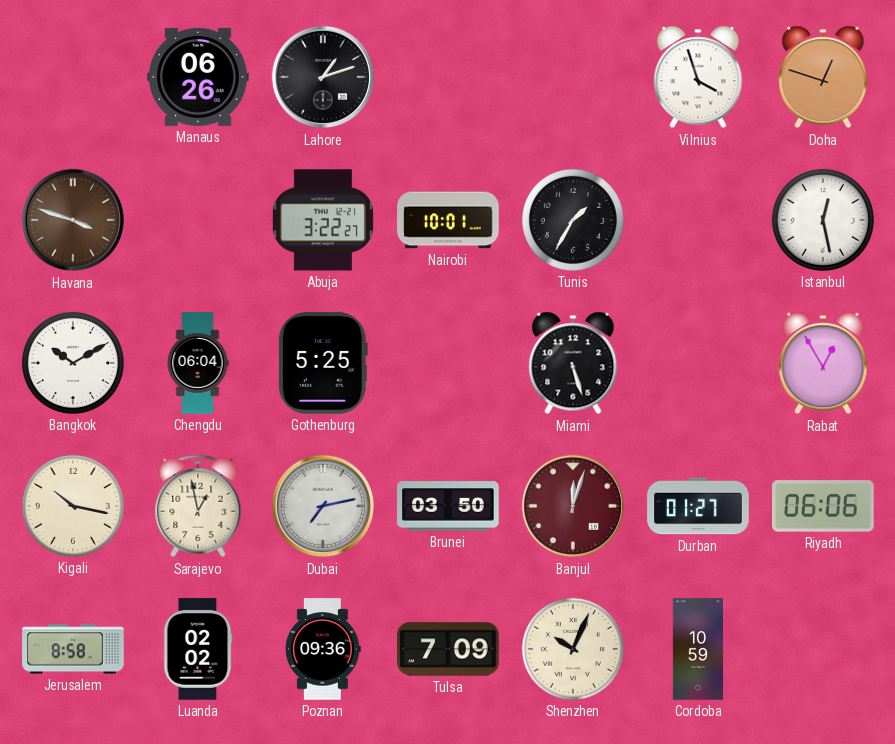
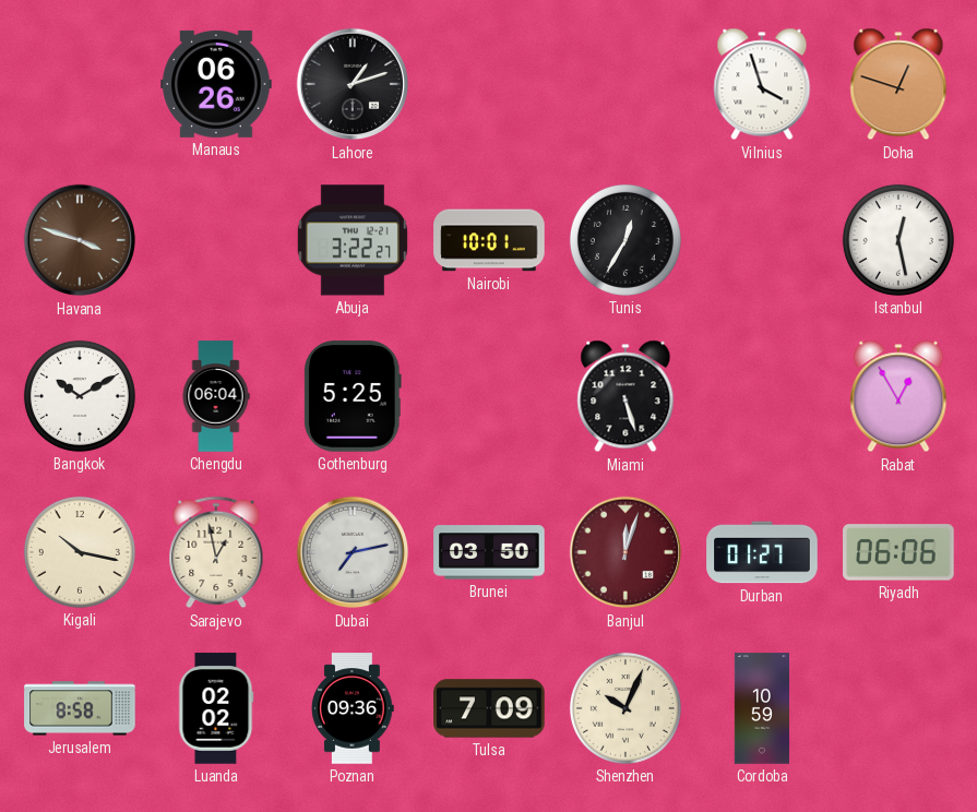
Tunis: 1:35 -> 12:35 (625, 240)
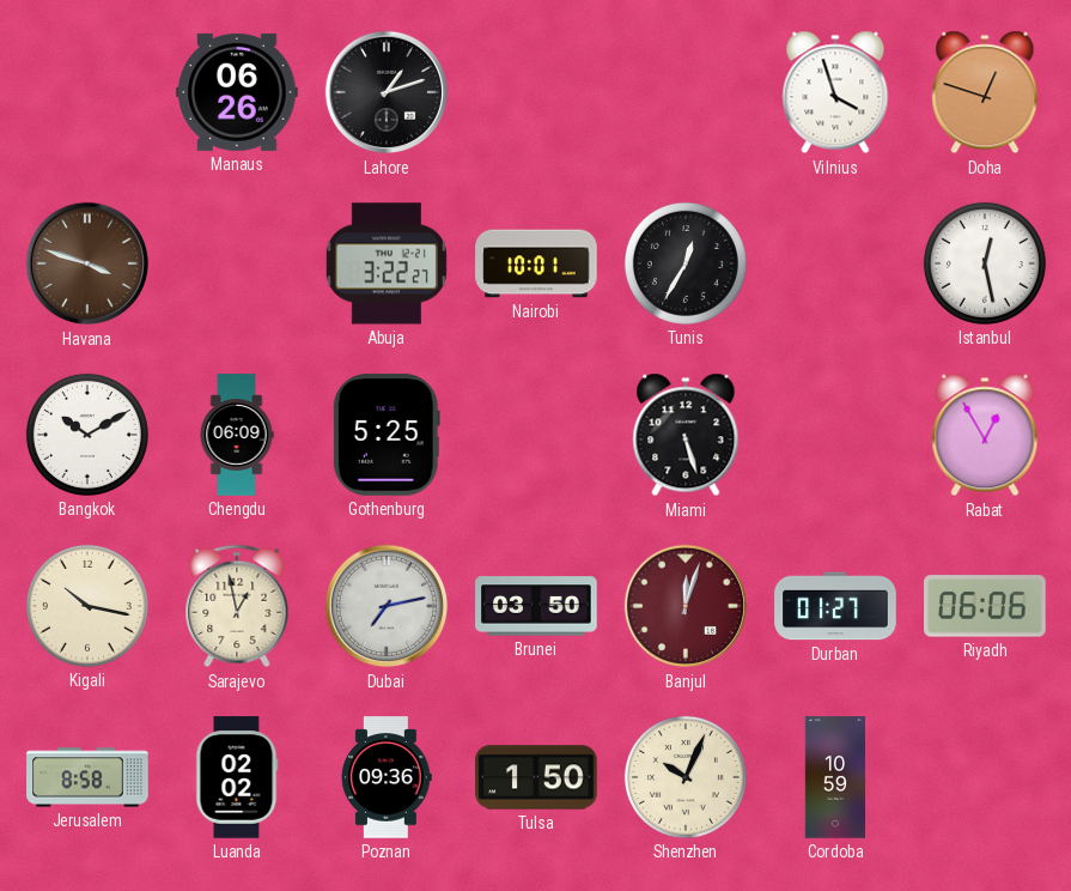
Chengdu: 06:04 -> 06:09 (237, 435)
Tulsa: 7:09 -> 1:50 (536, 777)
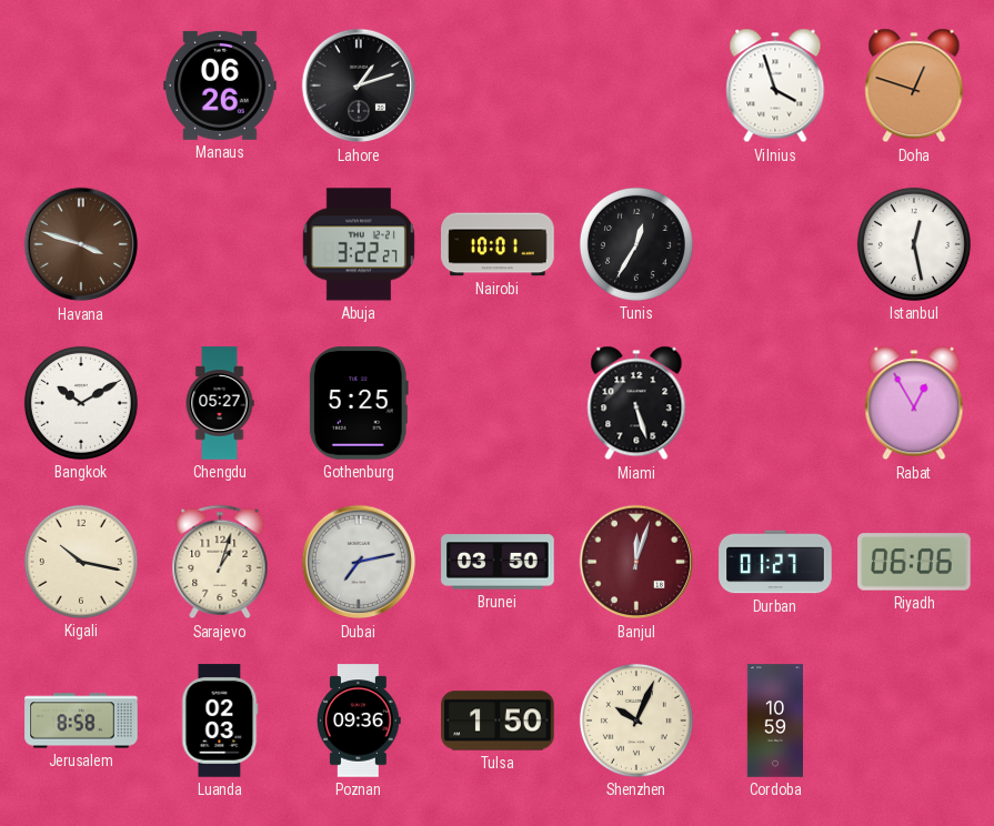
Chengdu: 06:09 -> 05:27 (220, 403)
Sarajevo: 12:58 -> 1:03 (220, 562)
Luanda: 02:02 -> 02:03 (220, 721)
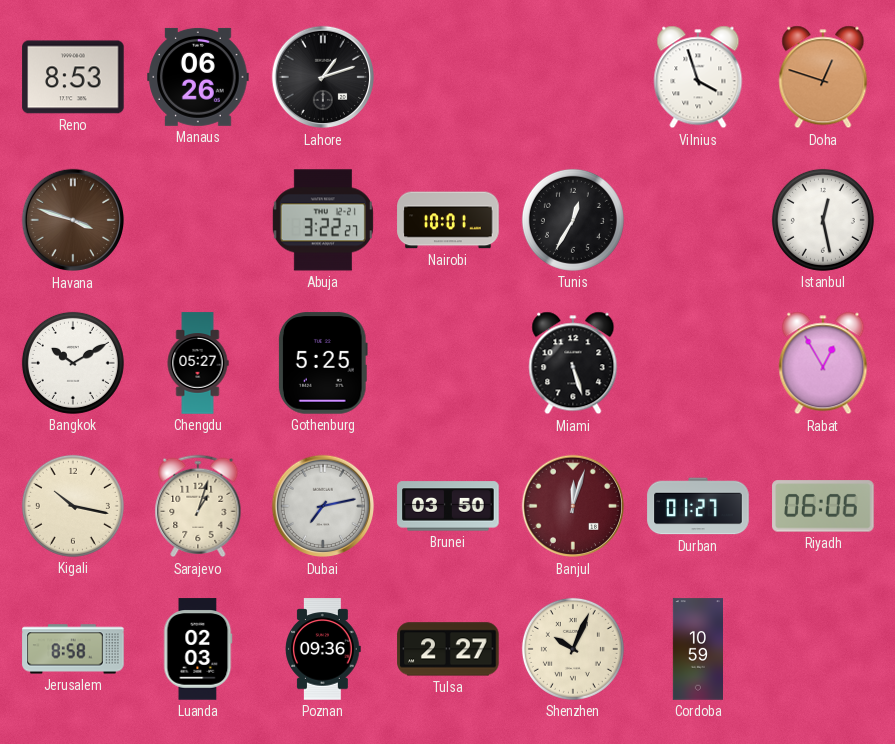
Reno: none -> 8:53 (73, 77)
Tulsa: 1:50 -> 2:27 (448, 649)
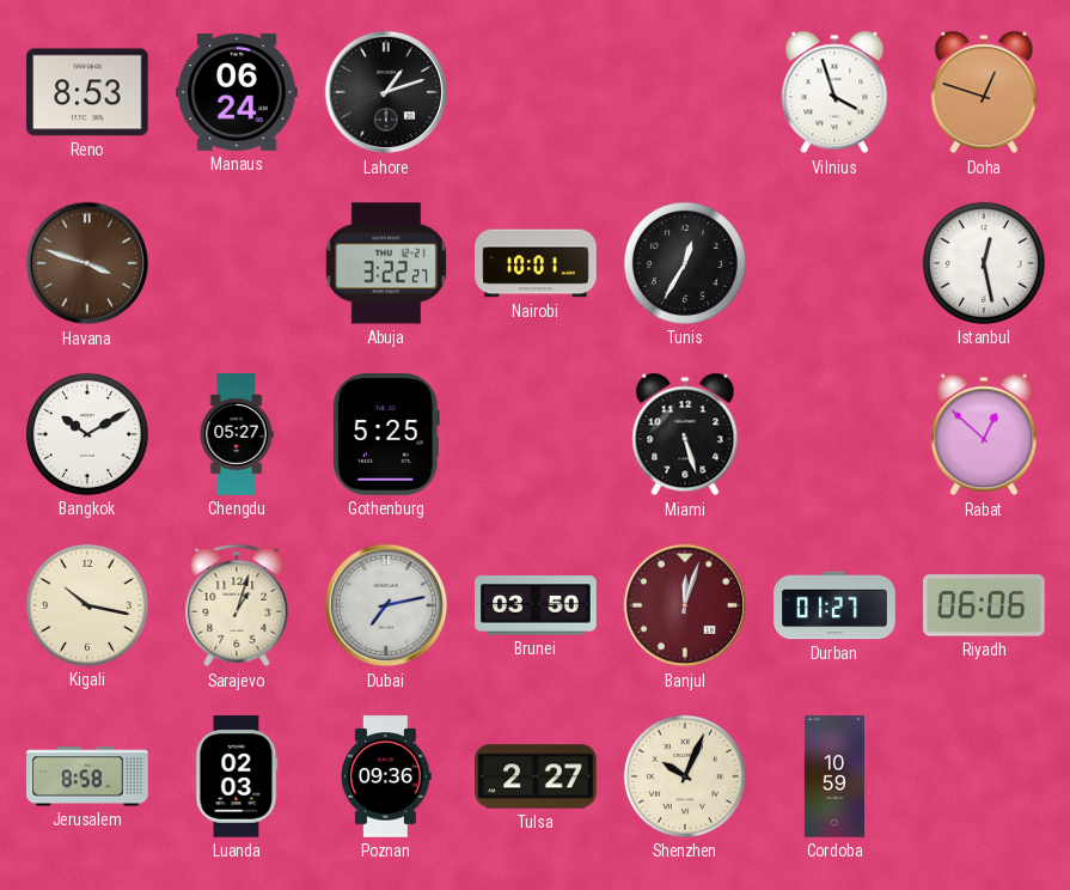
Manaus: 06:26 -> 06:24 (237, 92)
Rabat: 12:55 -> 12:52 (984, 434)
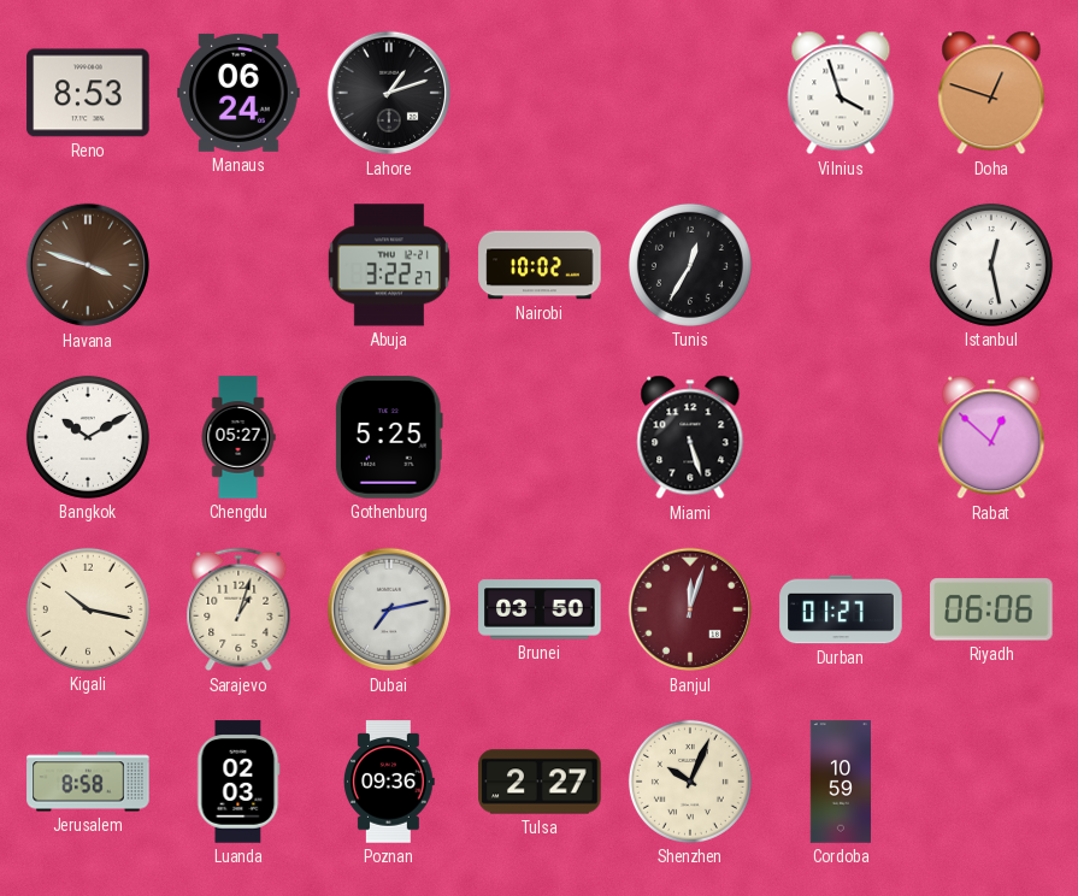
Nairobi: 10:01 -> 10:02 (540, 265)
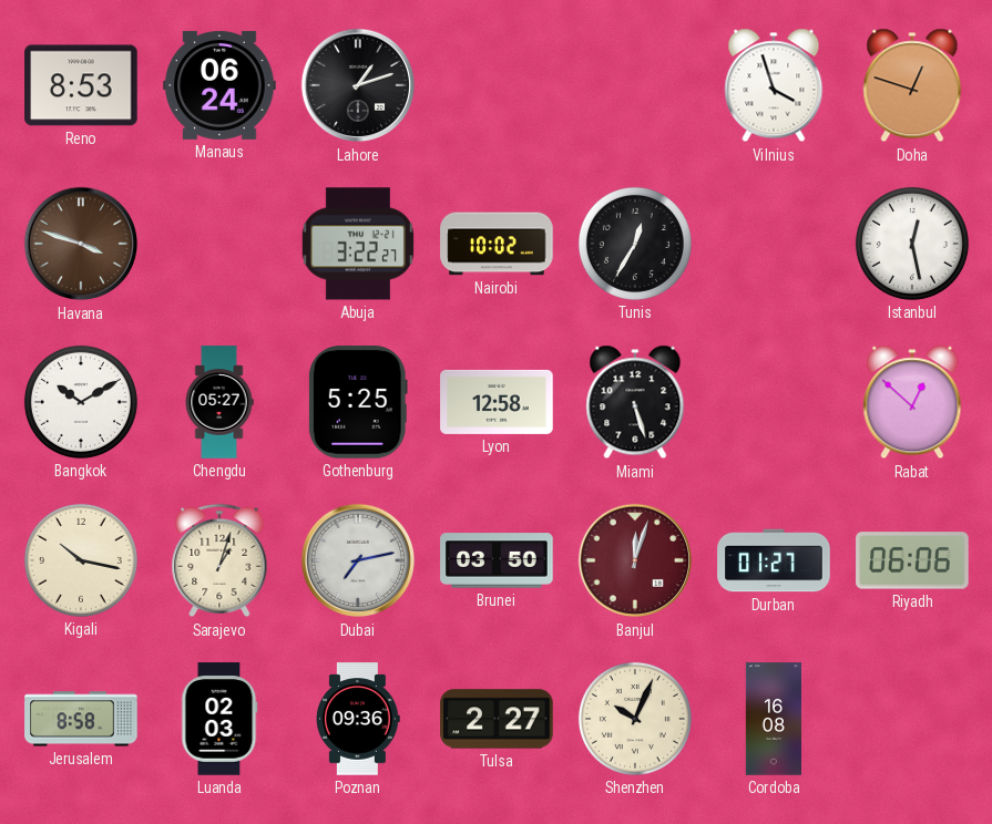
Lyon: none -> 12:58 (497, 402)
Cordoba: 10:59 -> 16:08 (773, 719)
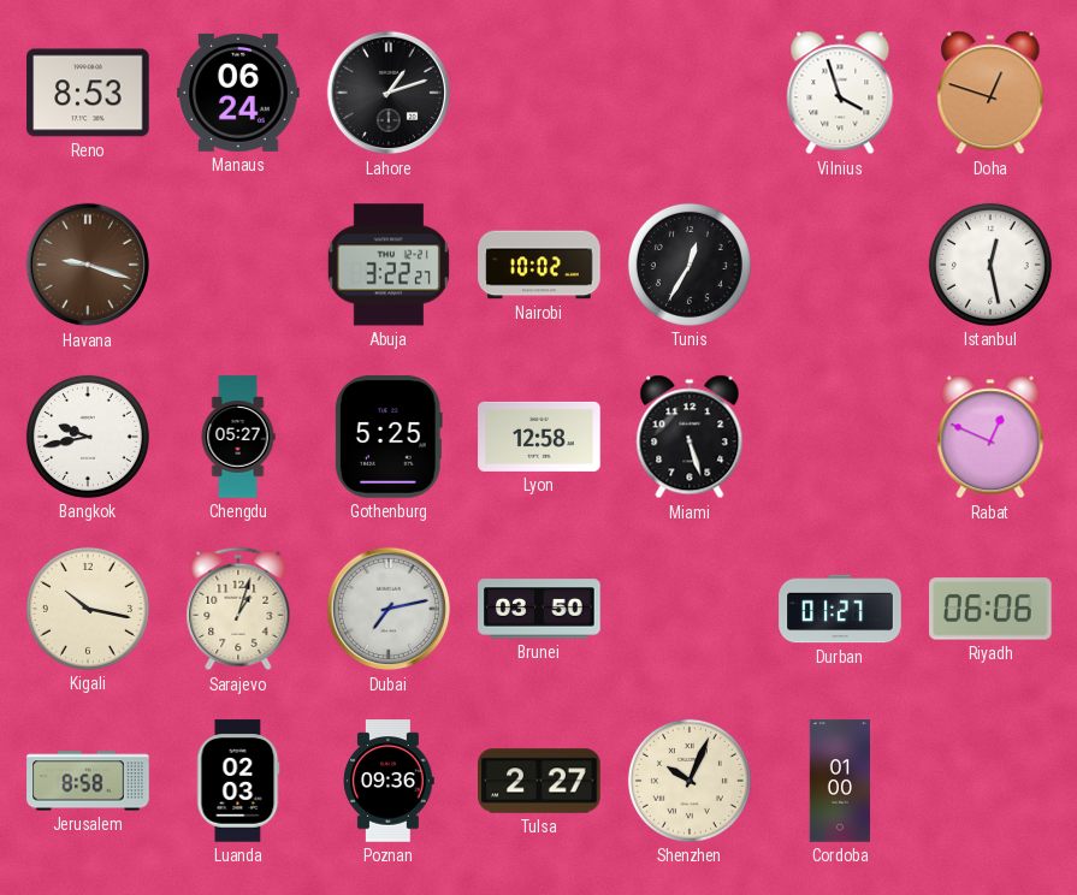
Havana: 3:48 -> 9:18 (88, 265)
Bangkok: 10:10 -> 9:43 (88, 437)
Rabat: 12:52 -> 12:49 (990, 437)
Banjul: 12:03 -> none (635, 560)
Cordoba: 16:08 -> 01:00 (839, 781)
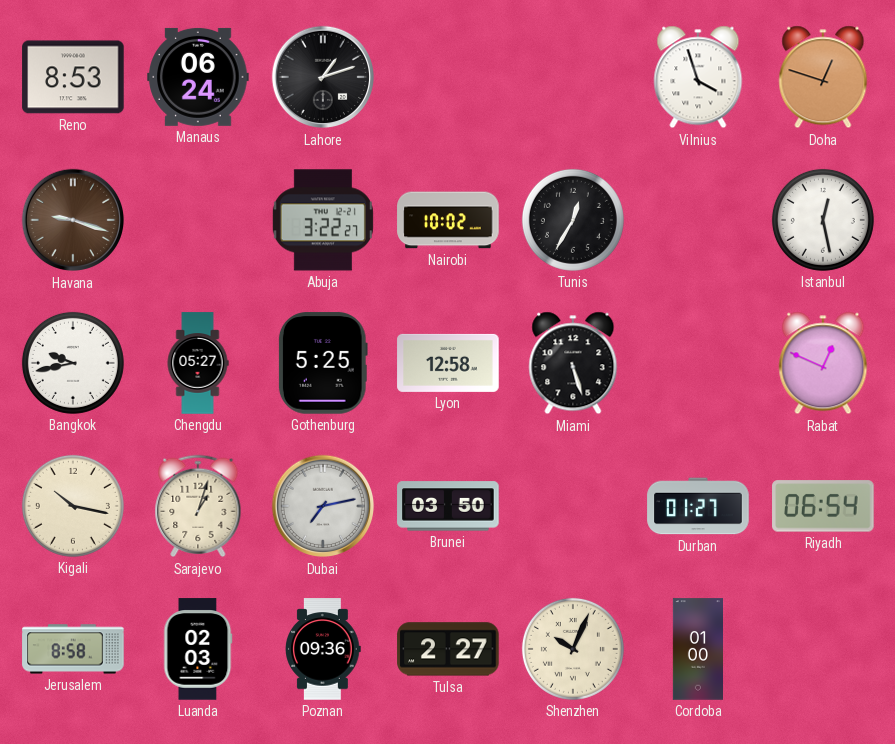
Riyadh: 06:06 -> 06:54 (823, 506)
